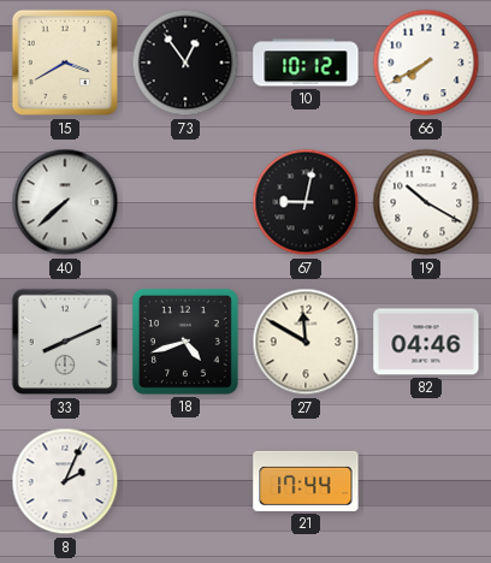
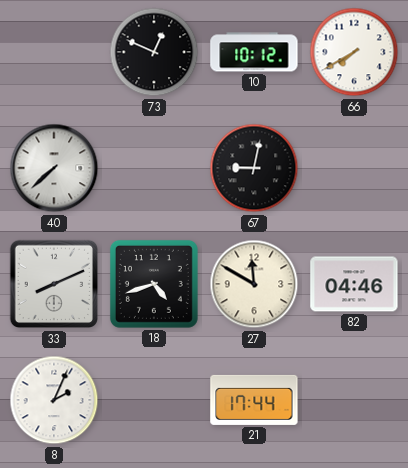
15: 3:40 -> none (65, 63)
73: 12:54 -> 12:49 (154, 52)
19: 10:20 -> none (426, 202)
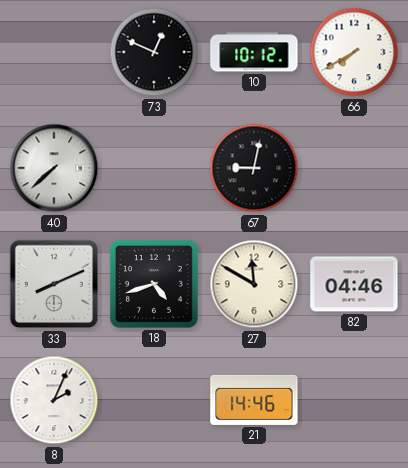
21: 17:44 -> 14:46 (254, 400)
